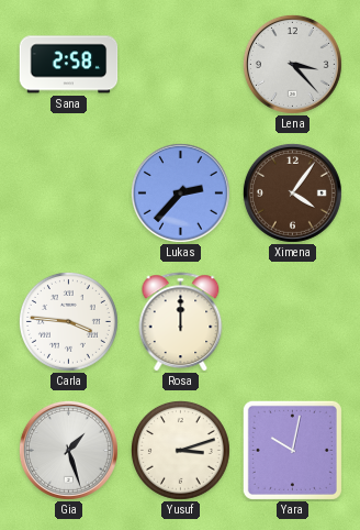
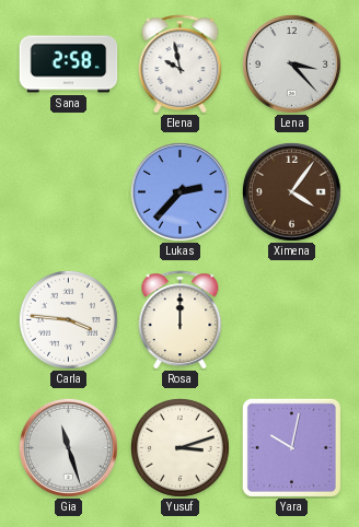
Elena: none -> 9:58 (181, 65)
Gia: 1:27 -> 11:27 (68, 447)
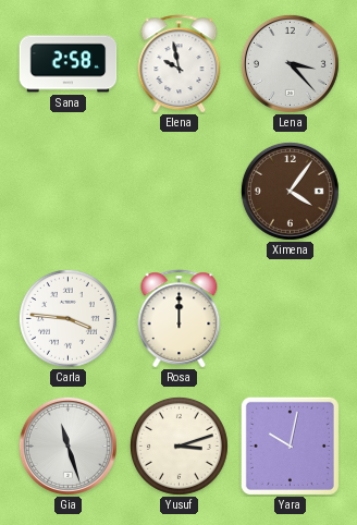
Lukas: 2:37 -> none (179, 191)
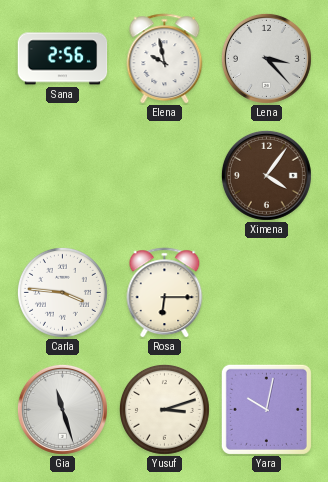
Sana: 2:58 -> 2:56 (63, 59)
Rosa: 12:00 -> 6:15 (165, 293)
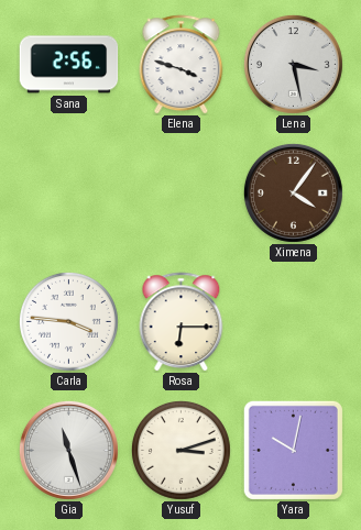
Elena: 9:58 -> 3:48 (182, 65)
Lena: 3:23 -> 3:28 (293, 64)
